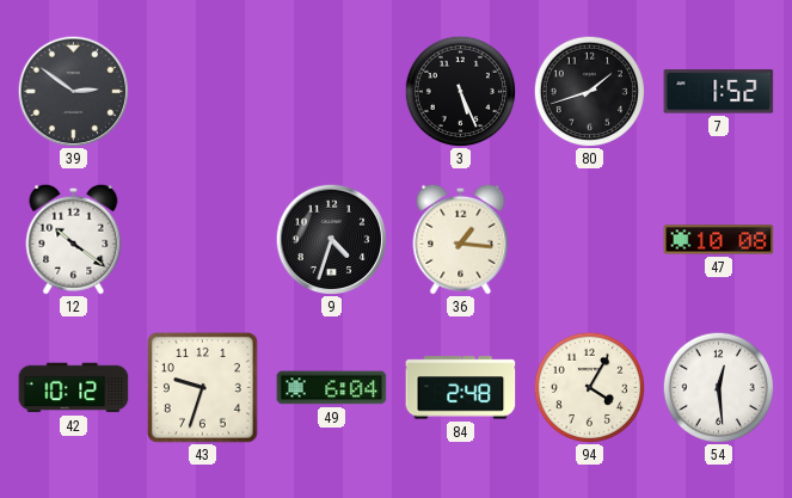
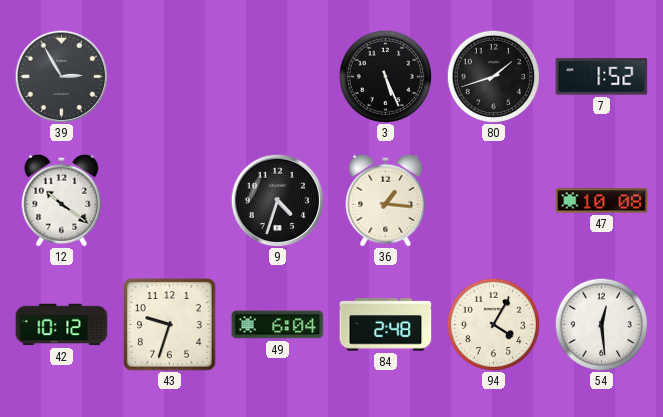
39: 2:51 -> 2:55 (61, 76)
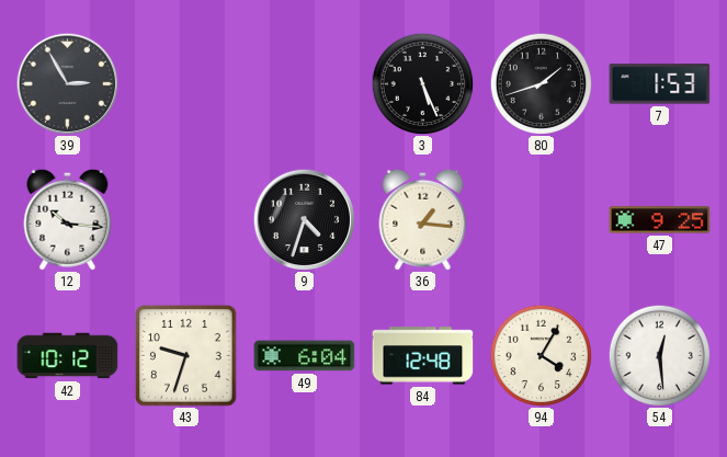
7: 1:52 -> 1:53 (660, 84)
12: 10:21 -> 10:16 (68, 219)
47: 10:08 -> 9:25 (660, 220)
84: 2:48 -> 12:48 (423, 356)
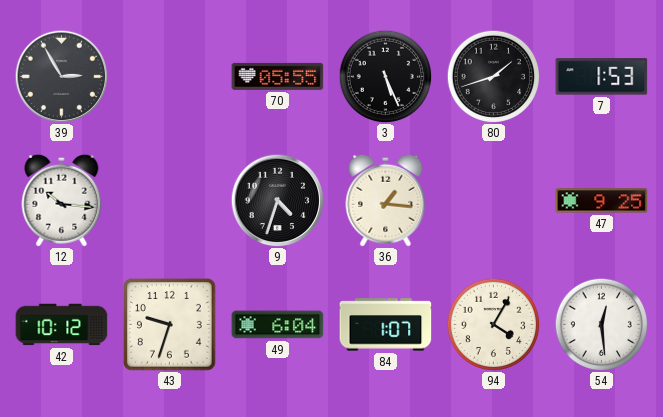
70: none -> 05:55 (278, 76)
84: 12:48 -> 1:07 (386, 325)
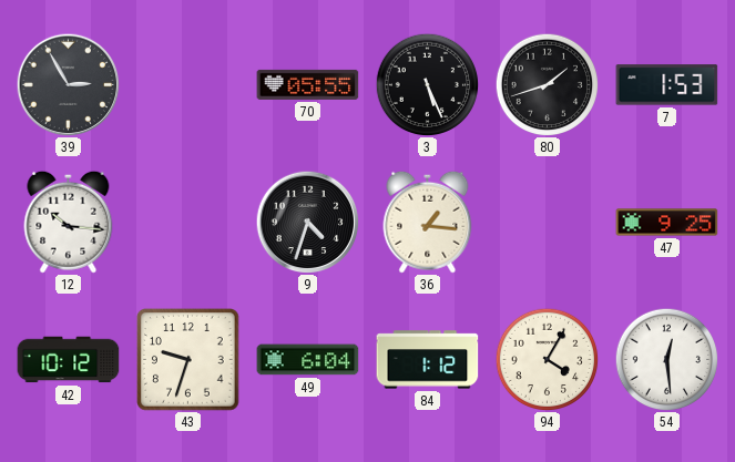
84: 1:07 -> 1:12 (428, 360)
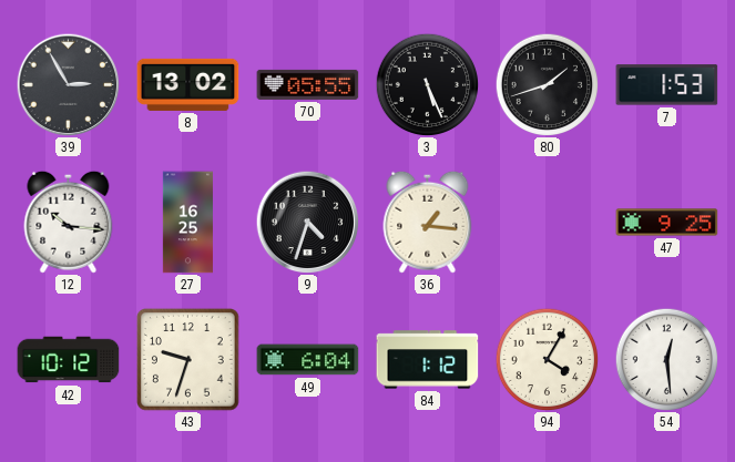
8: none -> 13:02 (188, 84)
27: none -> 16:25 (187, 223)
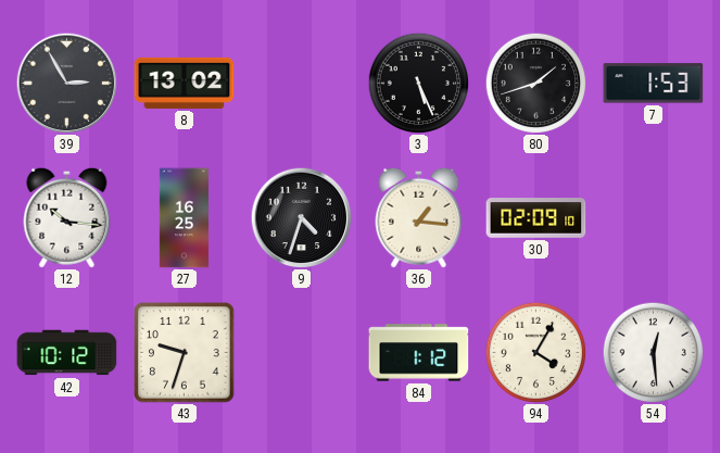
70: 05:55 -> none (308, 84)
30: none -> 02:09 (536, 218)
47: 9:25 -> none (667, 223)
49: 6:04 -> none (308, 360)
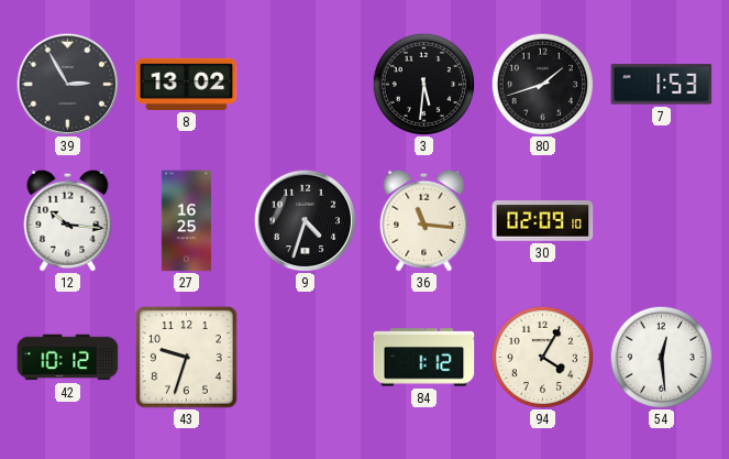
3: 5:26 -> 5:31 (423, 84)
36: 1:16 -> 11:16 (424, 220)
